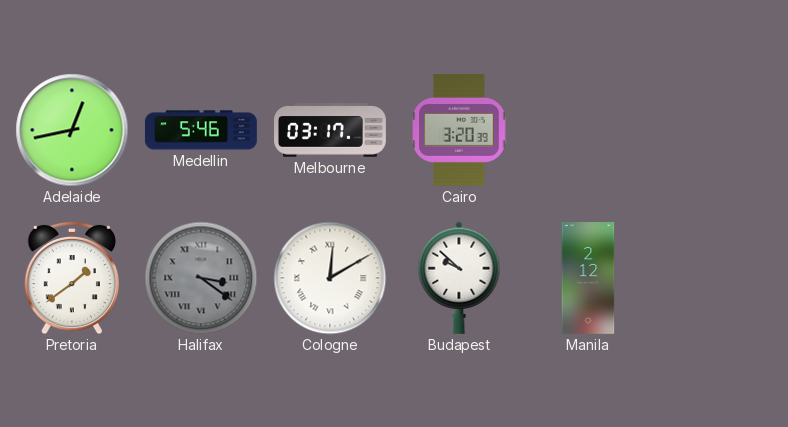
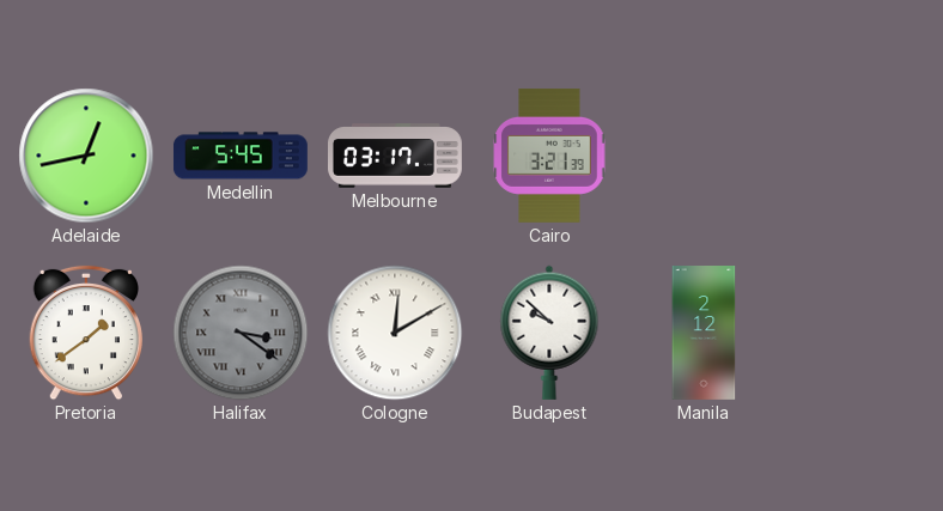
Medellin: 5:46 -> 5:45 (241, 156)
Cairo: 3:20 -> 3:21 (549, 157)
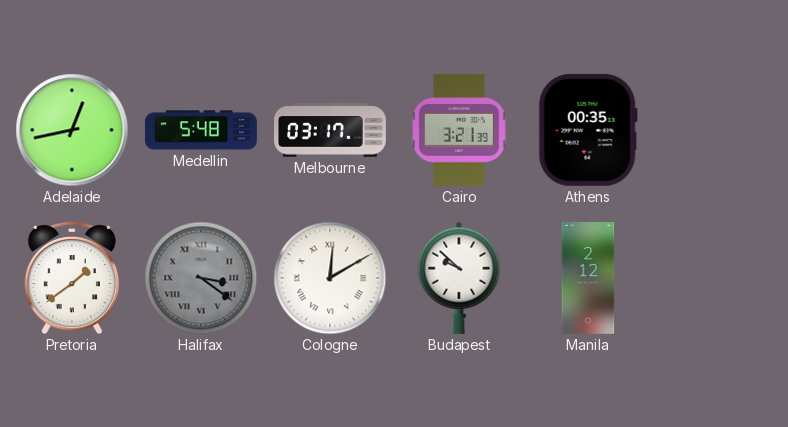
Medellin: 5:45 -> 5:48 (201, 130)
Athens: none -> 00:35 (588, 130)
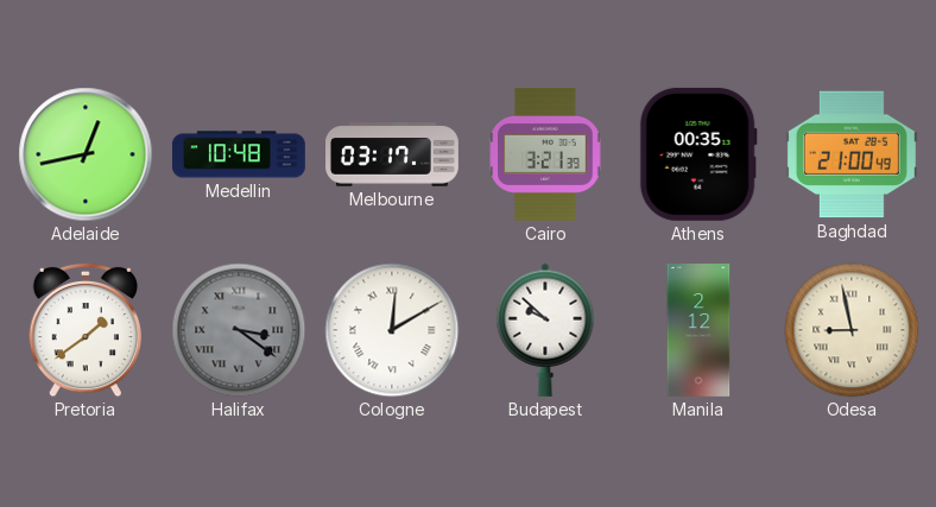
Medellin: 5:48 -> 10:48 (239, 154)
Baghdad: none -> 21:00 (852, 154)
Odesa: none -> 8:58 (852, 330)
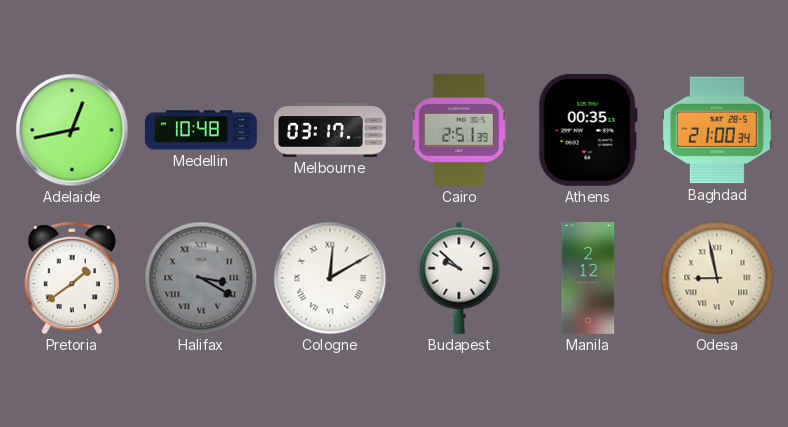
Cairo: 3:21 -> 2:51 (459, 131)
Baghdad: 21:00:49 -> 21:00:34 (717, 130)
Halifax: 3:21 -> 3:20 (201, 278)
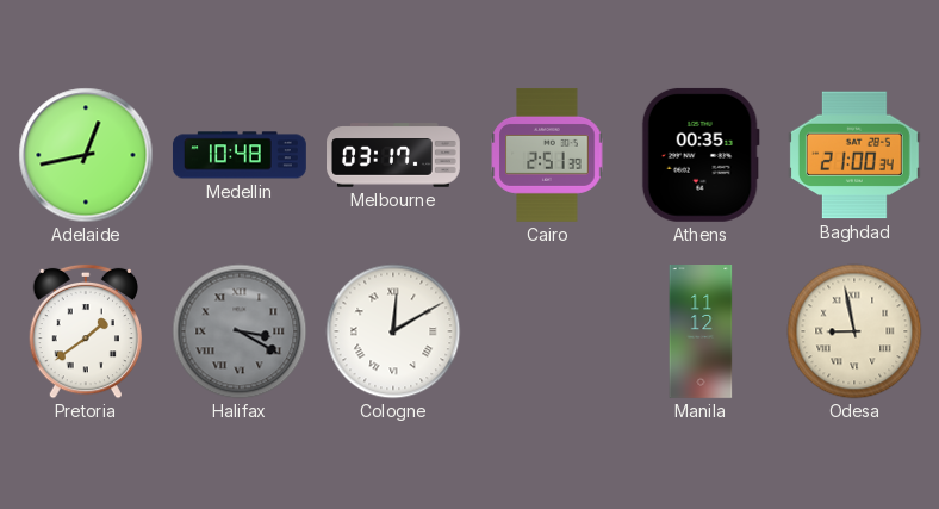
Budapest: 9:52 -> none (459, 278)
Manila: 2:12 -> 11:12 (701, 333)
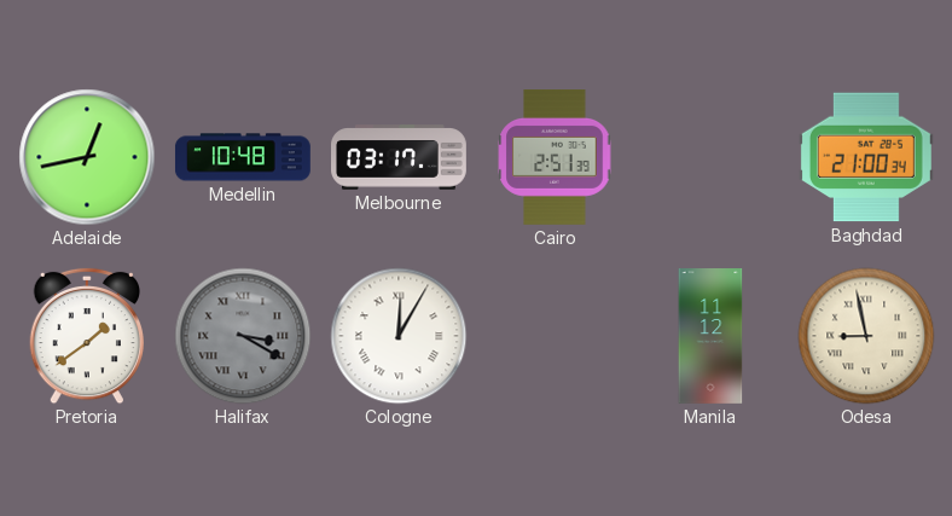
Athens: 00:35 -> none (701, 155)
Cologne: 12:10 -> 12:05 (399, 336)
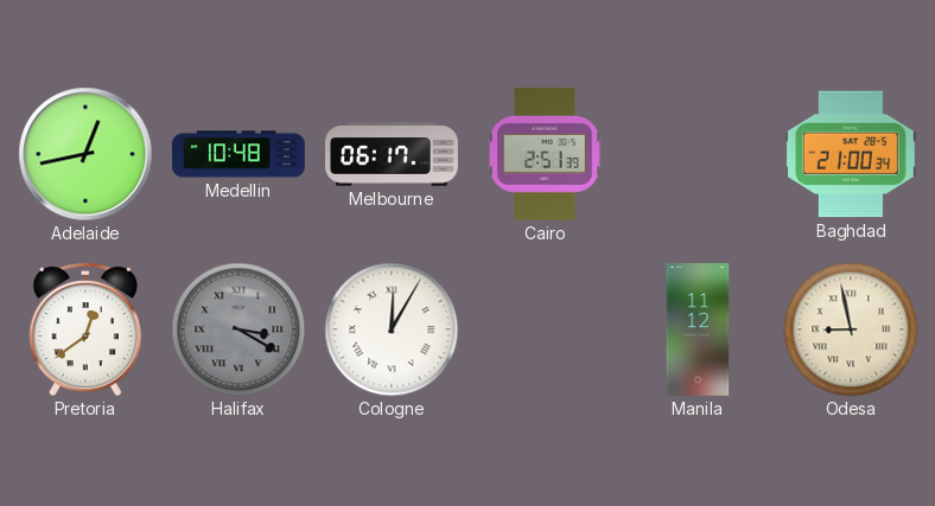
Melbourne: 03:17 -> 06:17 (393, 154)
Pretoria: 1:39 -> 12:39 (84, 329)
